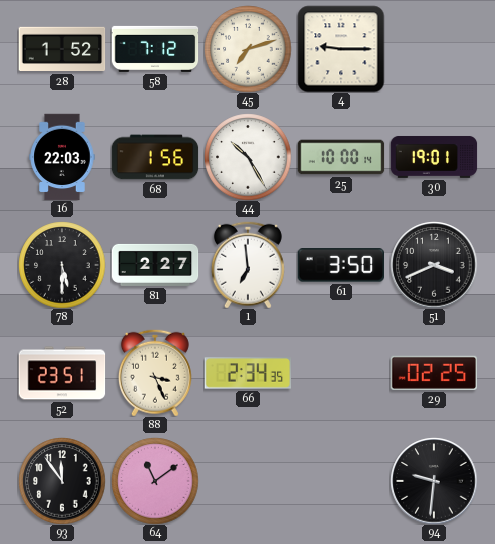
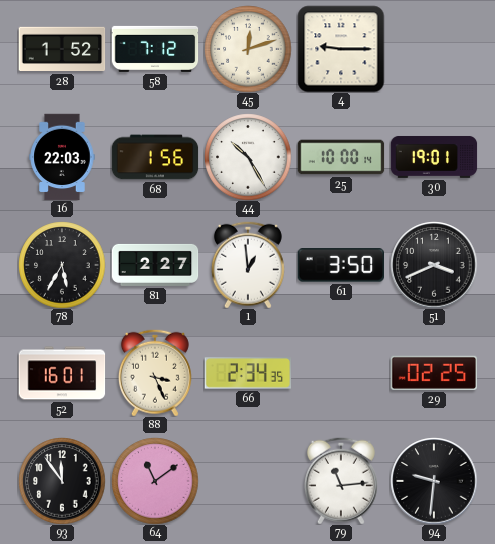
45: 7:12 -> 12:12 (248, 49)
78: 5:30 -> 5:35 (62, 265)
1: 6:59 -> 12:59 (248, 265)
52: 23:51 -> 16:01 (62, 373)
79: none -> 11:14 (341, 481)
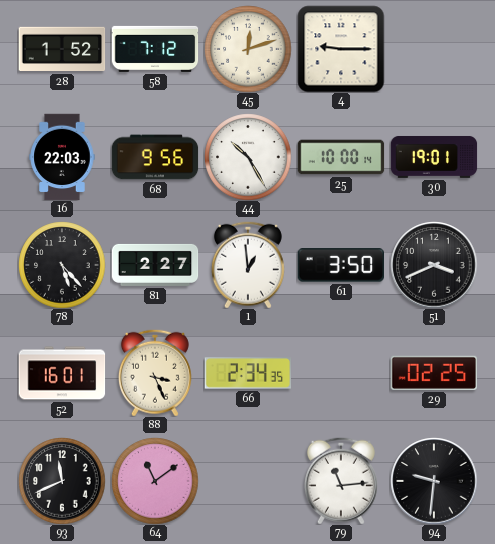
68: 1:56 -> 9:56 (155, 157)
78: 5:35 -> 5:23 (62, 265)
93: 11:54 -> 11:41 (62, 481)
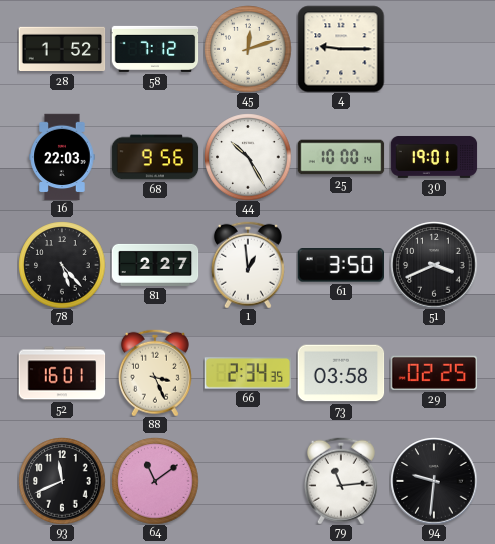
73: none -> 03:58 (341, 373)
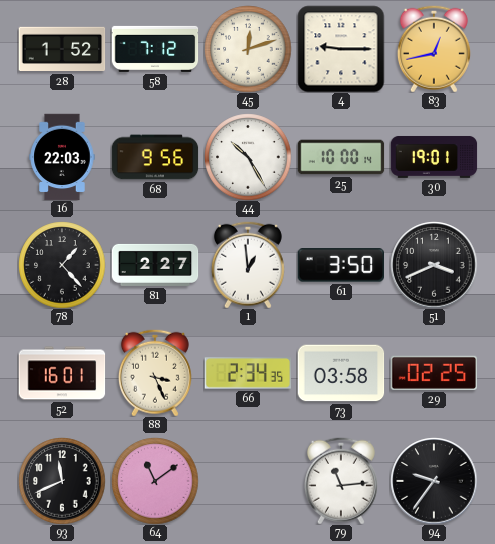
83: none -> 12:43 (434, 49)
78: 5:23 -> 1:23 (62, 265)
94: 9:31 -> 9:36 (434, 481)
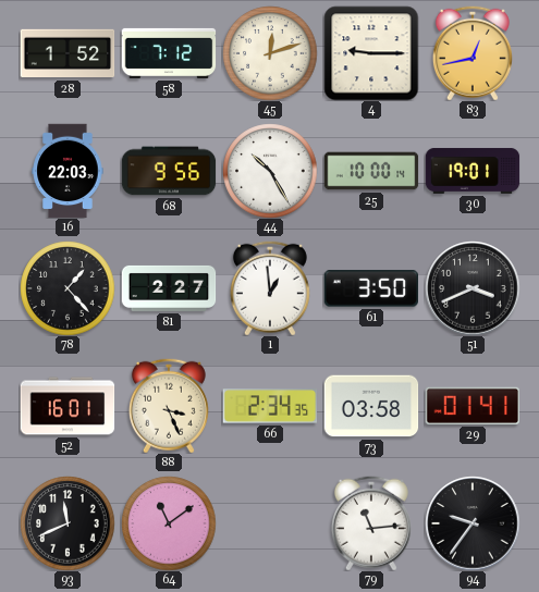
29: 02:25 -> 01:41 (471, 406)
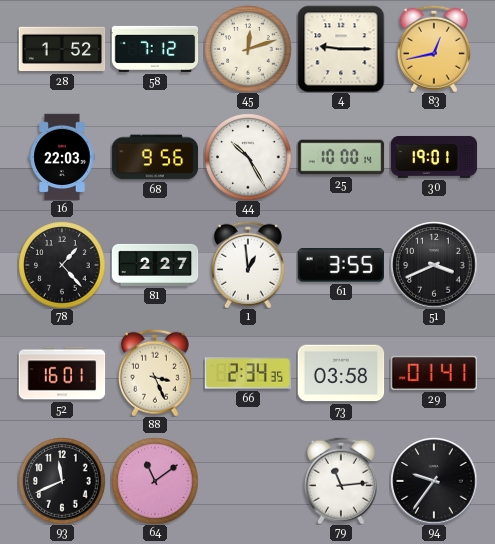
61: 3:50 -> 3:55 (340, 265)
